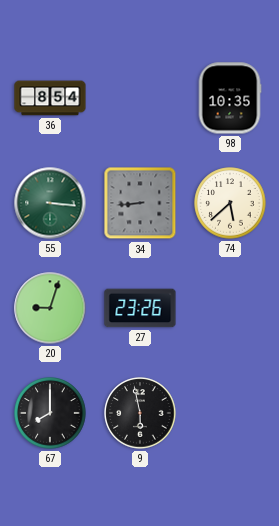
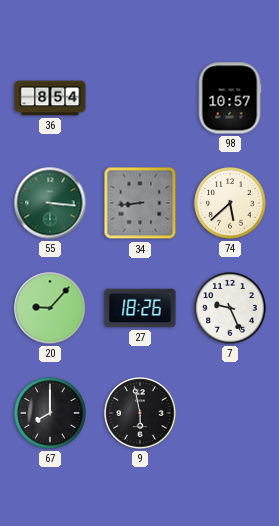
98: 10:35 -> 10:57 (230, 98)
20: 9:03 -> 9:07 (50, 308)
27: 23:26 -> 18:26 (140, 308)
7: none -> 9:26 (230, 308)
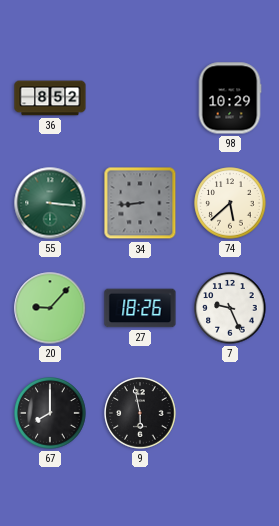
36: 8:54 -> 8:52 (50, 98)
98: 10:57 -> 10:29 (230, 98)
